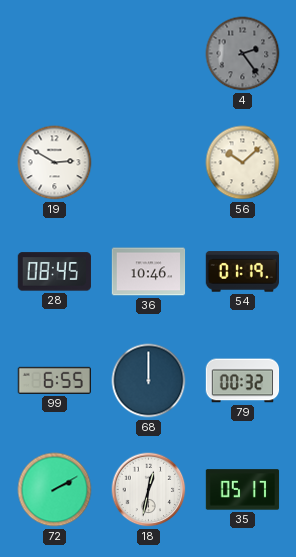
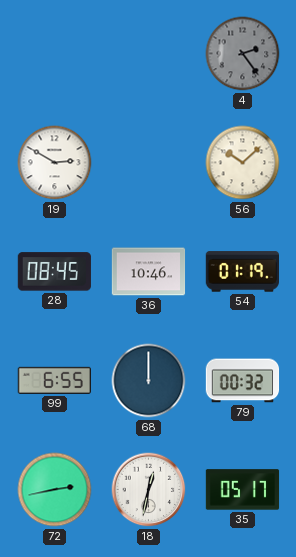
72: 2:10 -> 2:43 (55, 490)
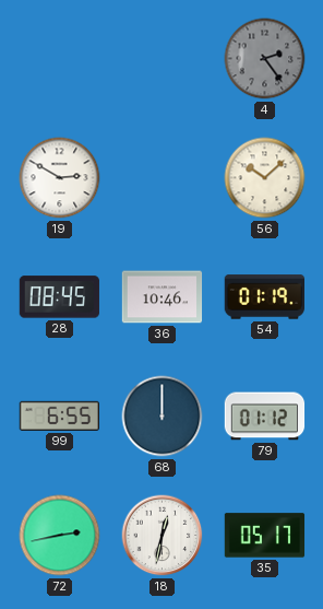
79: 00:32 -> 01:12 (265, 417)
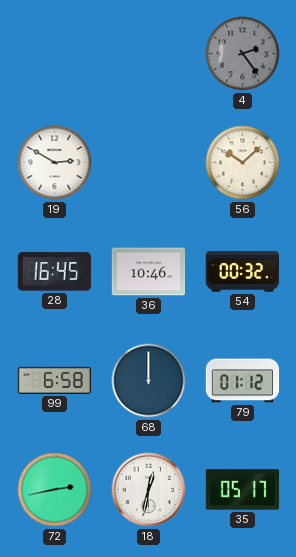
28: 08:45 -> 16:45 (54, 272)
54: 01:19 -> 00:32 (242, 272)
99: 6:55 -> 6:58 (54, 380)
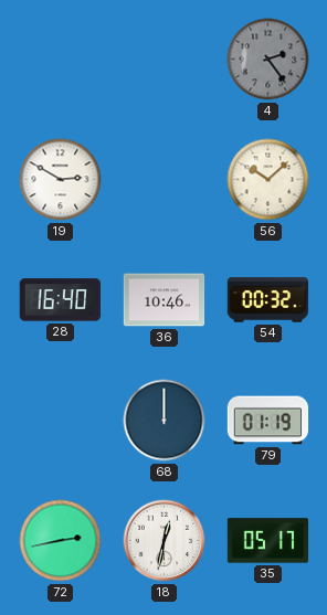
28: 16:45 -> 16:40 (60, 300)
99: 6:58 -> none (54, 380)
79: 01:12 -> 01:19 (268, 421)
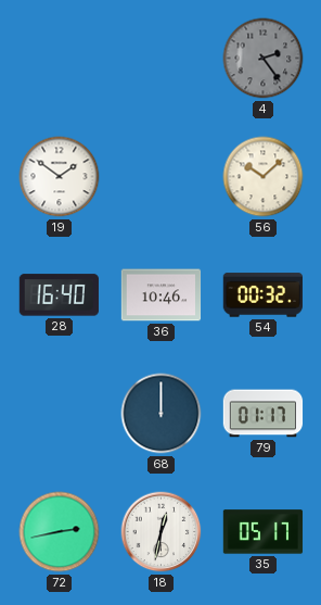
19: 2:50 -> 1:51 (60, 177)
79: 01:19 -> 01:17 (264, 414)
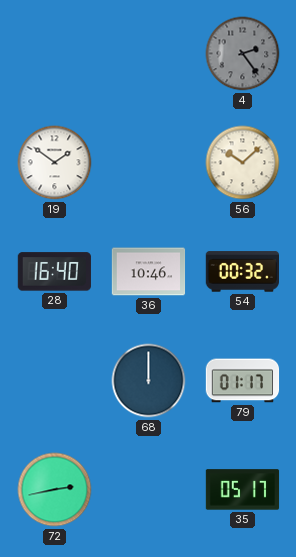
18: 12:32 -> none (162, 532)
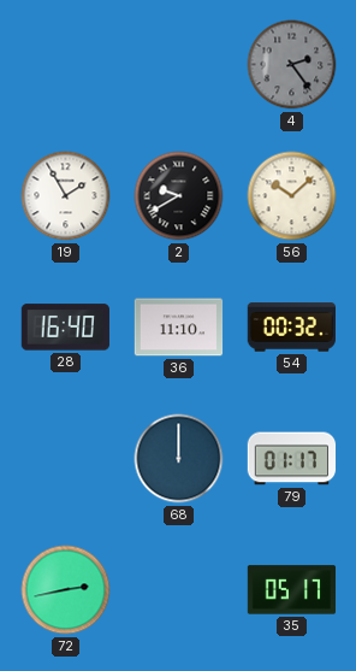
19: 1:51 -> 1:55 (66, 196)
2: none -> 9:40 (179, 196)
36: 10:46 -> 11:10 (179, 328)
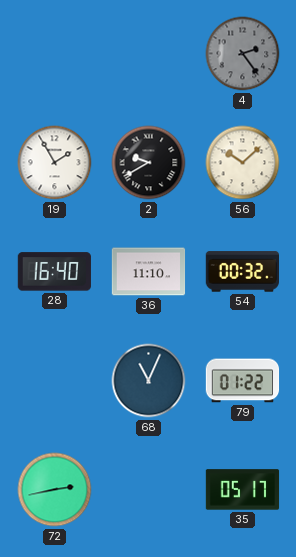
68: 12:00 -> 11:04 (149, 381)
79: 01:17 -> 01:22 (243, 381)
